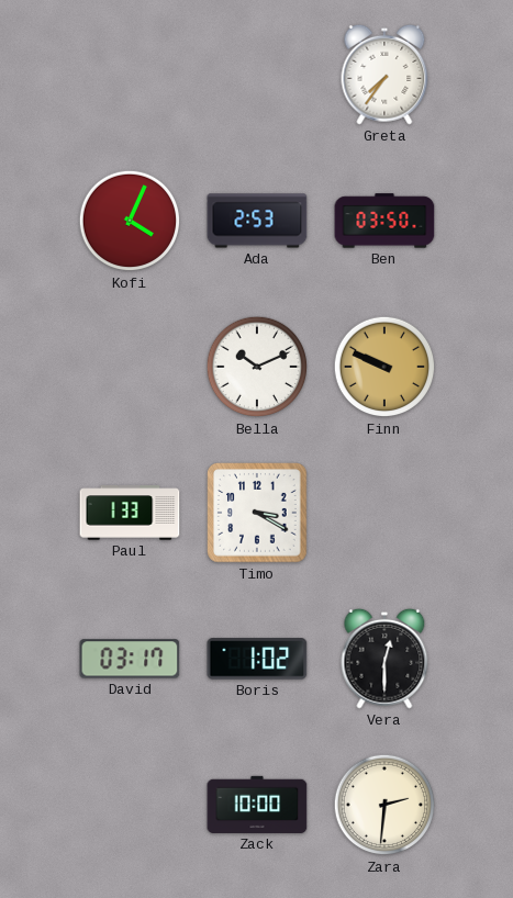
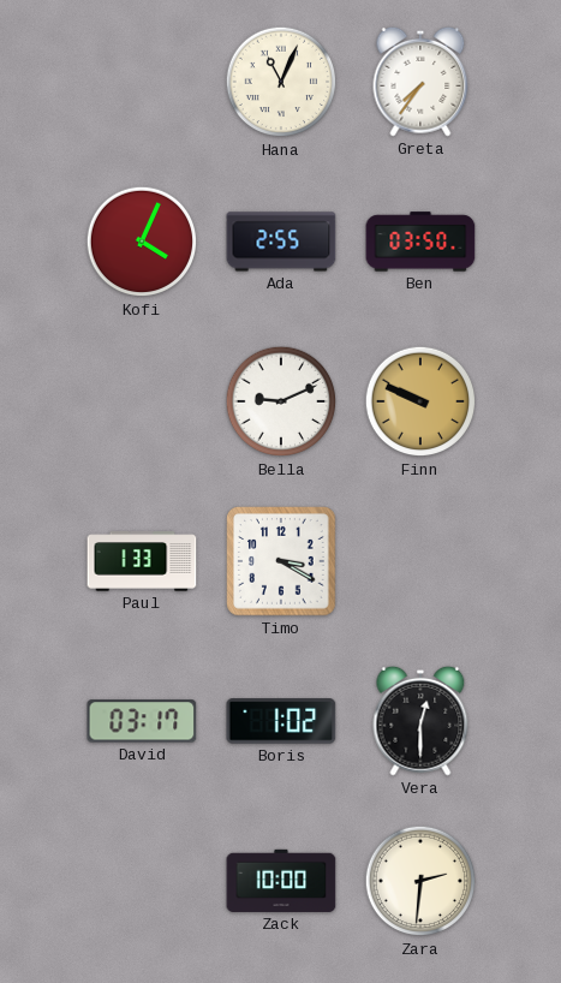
Hana: none -> 11:04 (281, 82)
Ada: 2:53 -> 2:55 (281, 242)
Bella: 10:11 -> 9:11 (281, 401)
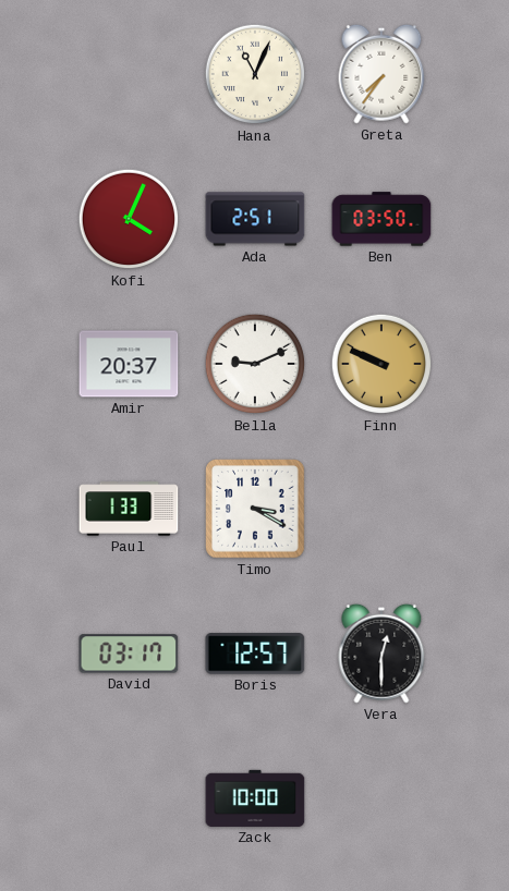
Ada: 2:55 -> 2:51 (255, 219)
Amir: none -> 20:37 (129, 364)
Boris: 1:02 -> 12:57 (255, 654)
Zara: 2:31 -> none (420, 881)
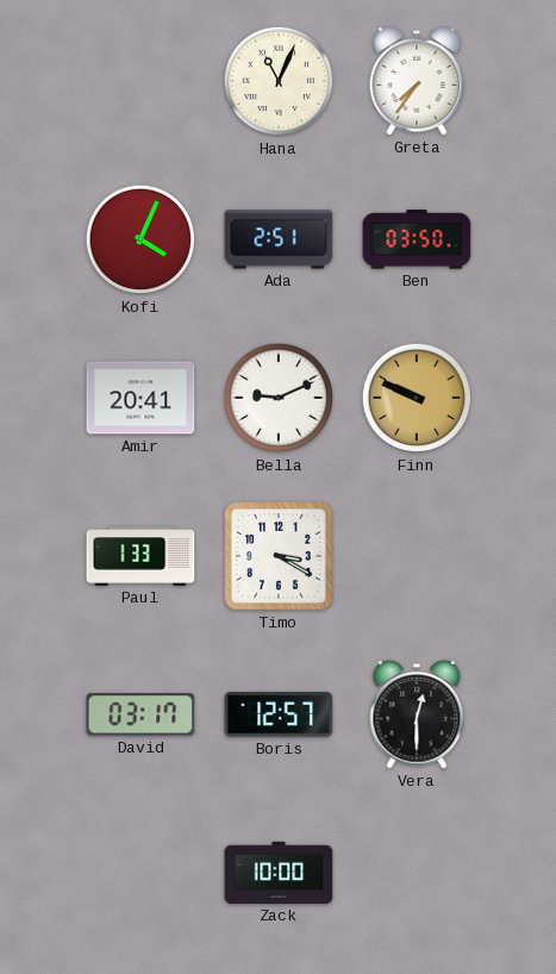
Amir: 20:37 -> 20:41 (140, 398)
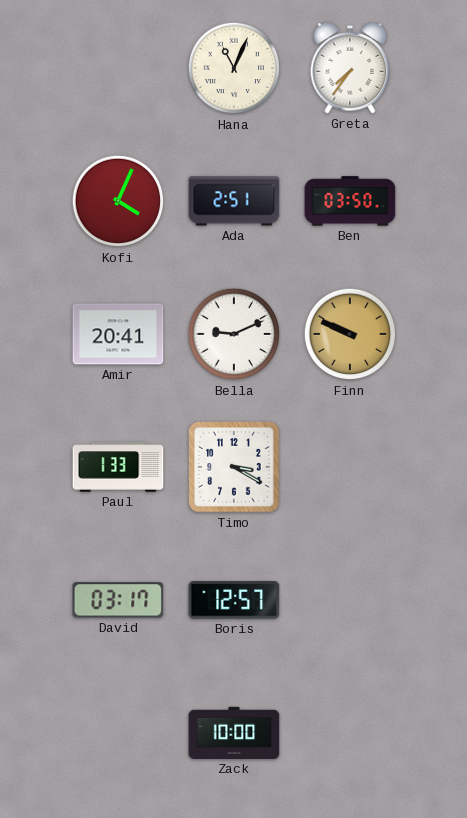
Vera: 12:30 -> none (417, 714)
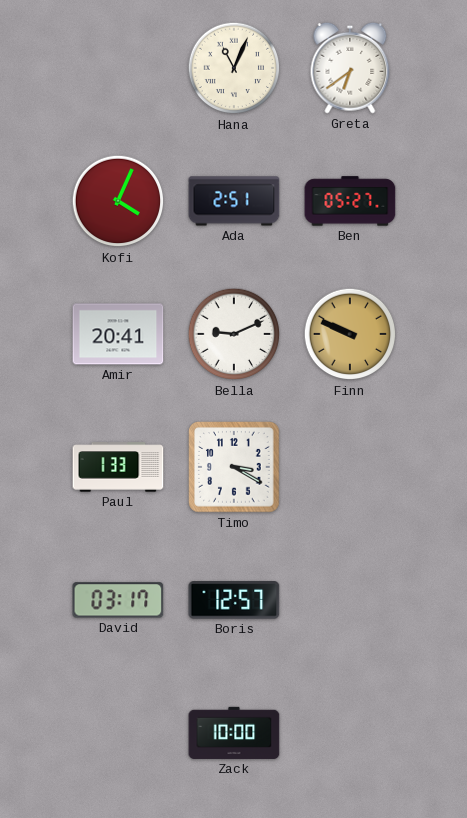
Greta: 7:36 -> 6:39 (350, 68)
Ben: 03:50 -> 05:27 (350, 201)
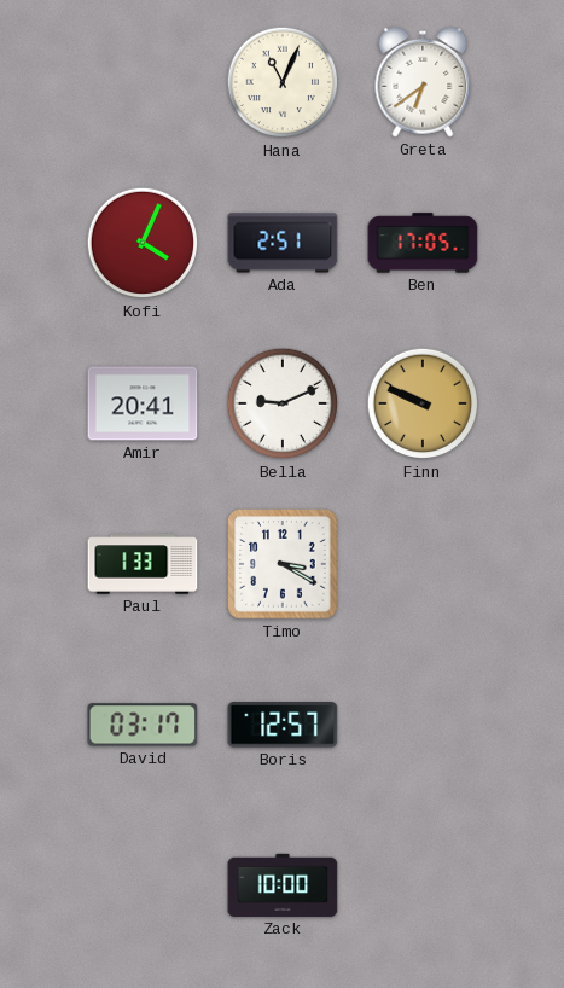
Ben: 05:27 -> 17:05 (423, 243)
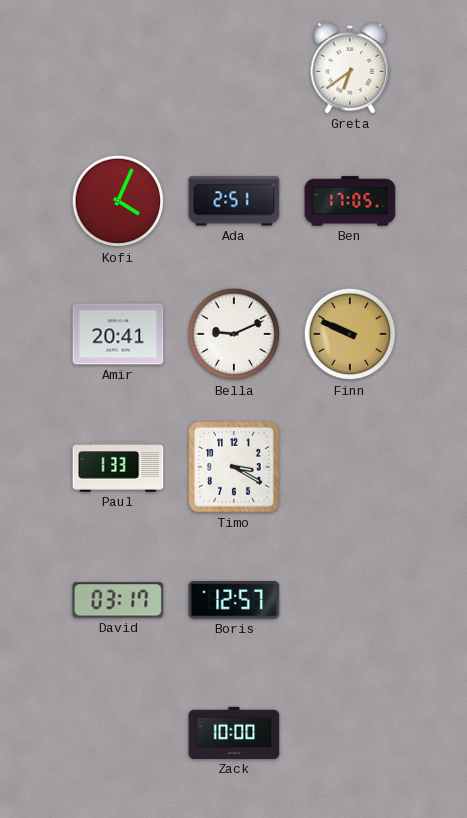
Hana: 11:04 -> none (283, 82)
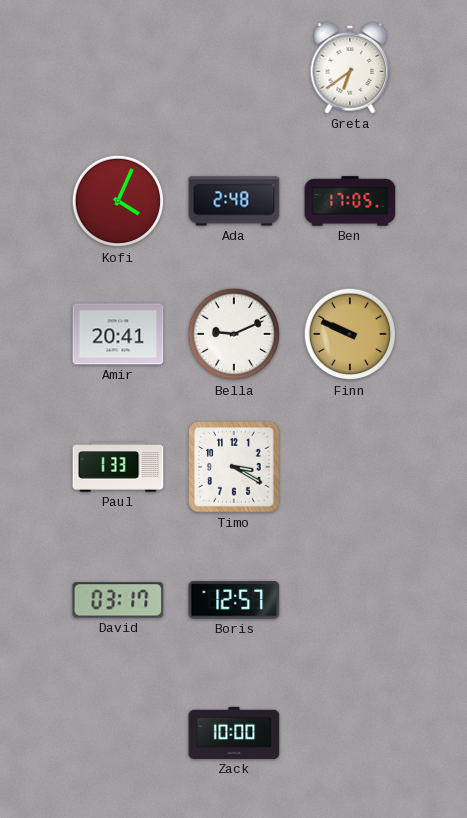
Ada: 2:51 -> 2:48 (234, 201)
